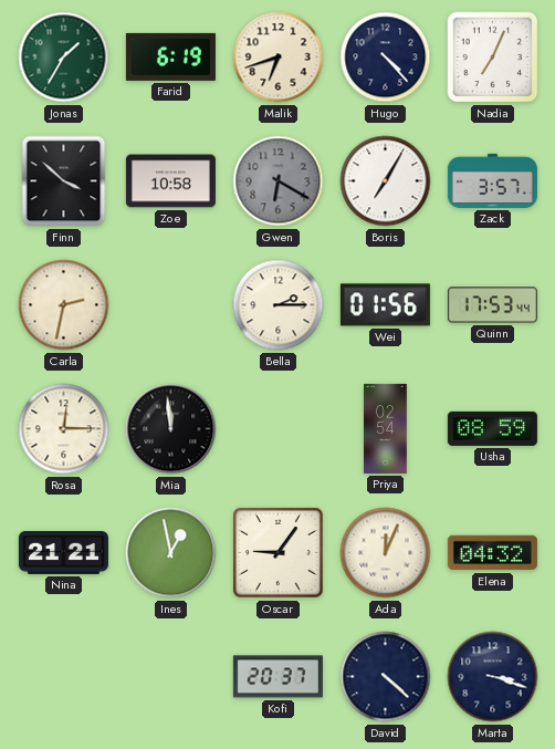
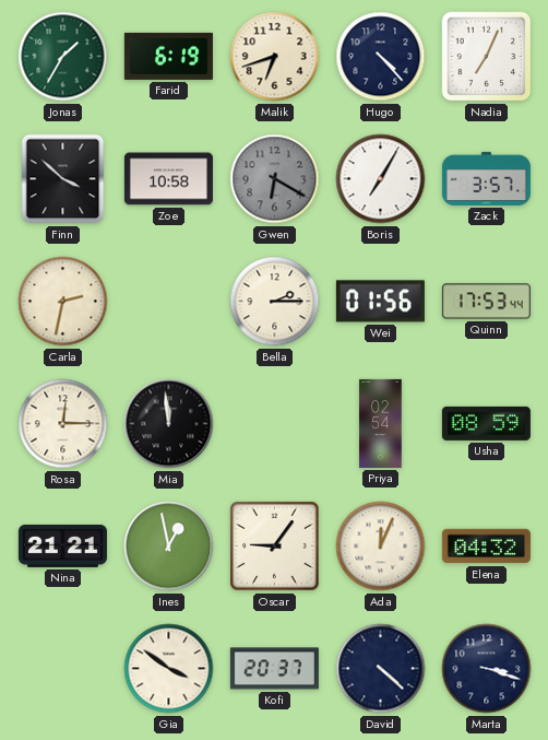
Gia: none -> 3:51 (169, 669)
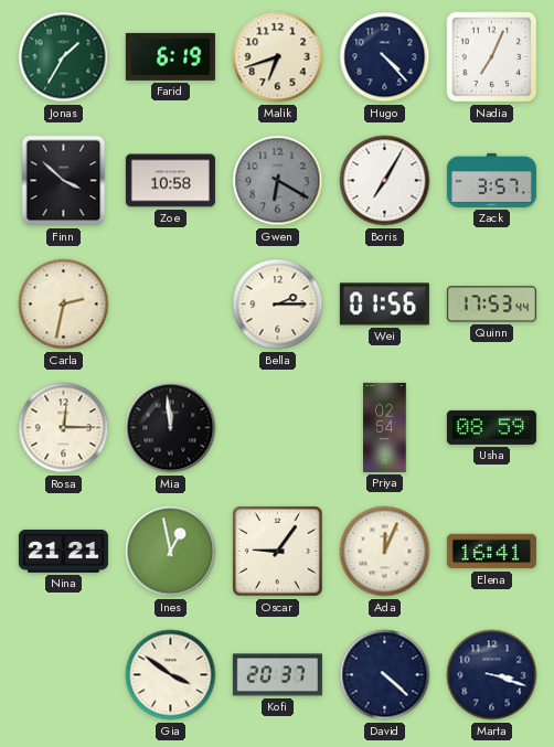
Elena: 04:32 -> 16:41 (491, 552)
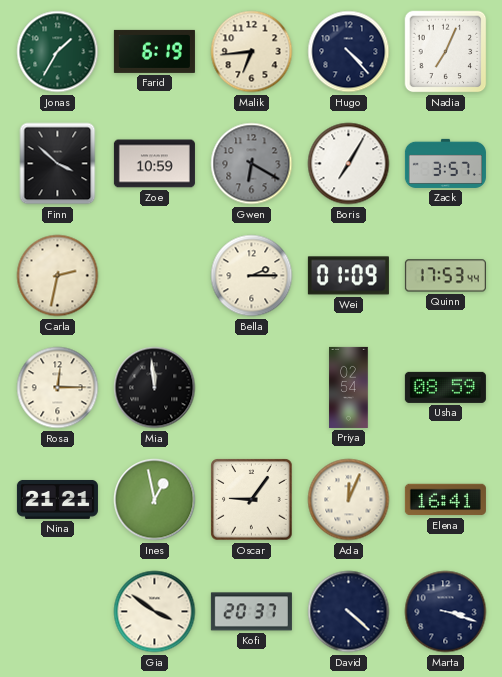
Malik: 6:42 -> 6:44 (252, 52)
Zoe: 10:58 -> 10:59 (154, 164)
Wei: 01:56 -> 01:09 (348, 276)
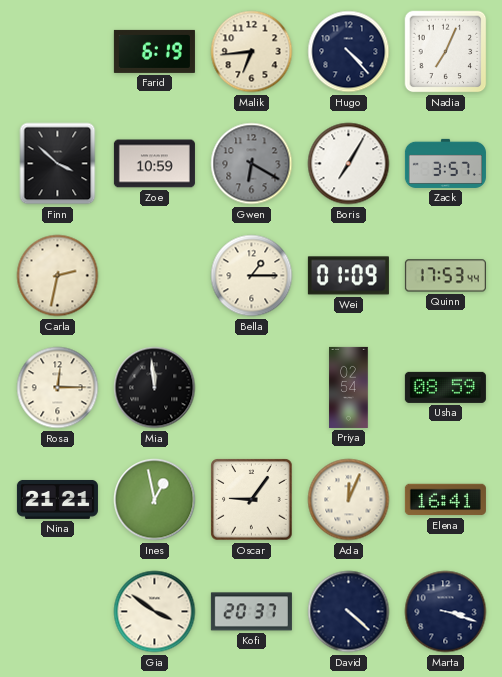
Jonas: 1:35 -> none (58, 52)
Bella: 2:15 -> 1:15 (252, 276)
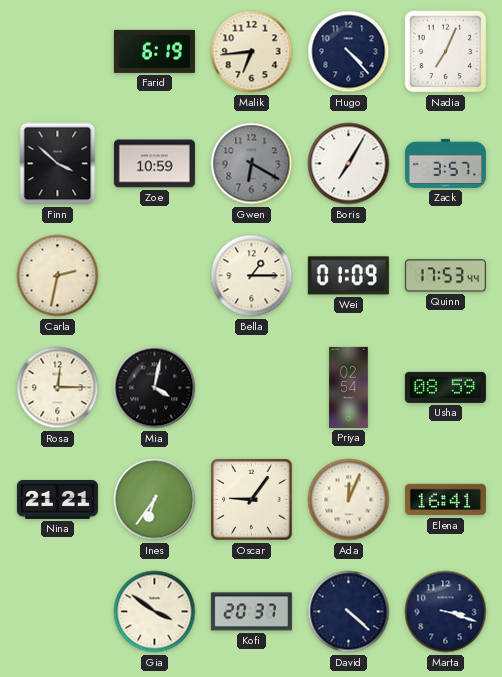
Mia: 11:59 -> 4:02 (155, 388)
Ines: 12:58 -> 6:36 (155, 500)
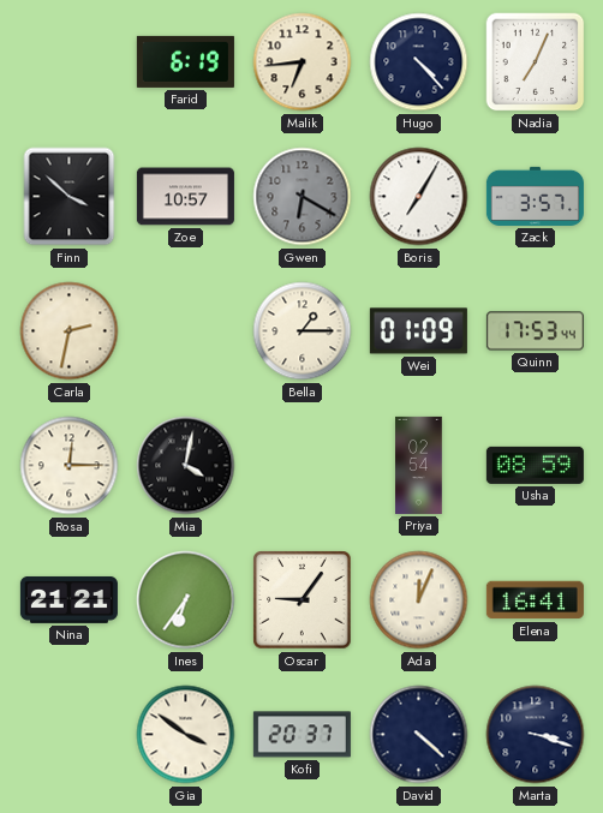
Zoe: 10:59 -> 10:57 (185, 197)
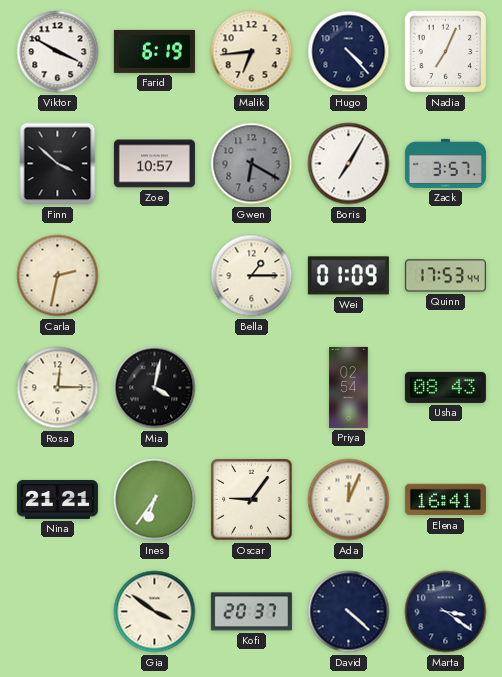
Viktor: none -> 3:50 (58, 52)
Usha: 08:59 -> 08:43 (445, 387)
Marta: 3:18 -> 3:21 (446, 612)
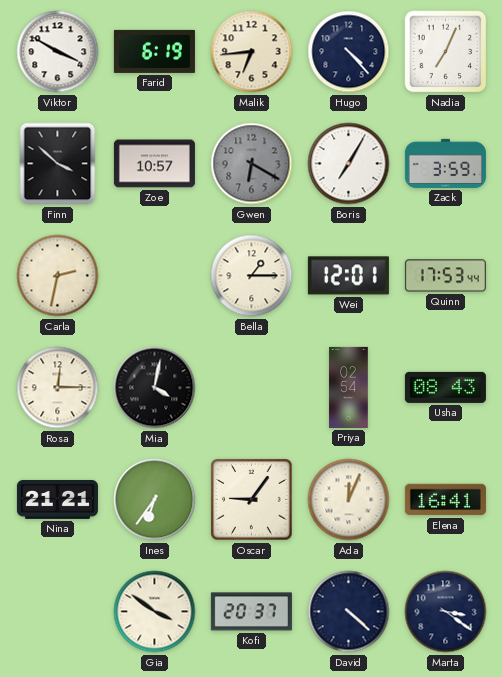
Zack: 3:57 -> 3:59 (445, 163)
Wei: 01:09 -> 12:01 (348, 276)
